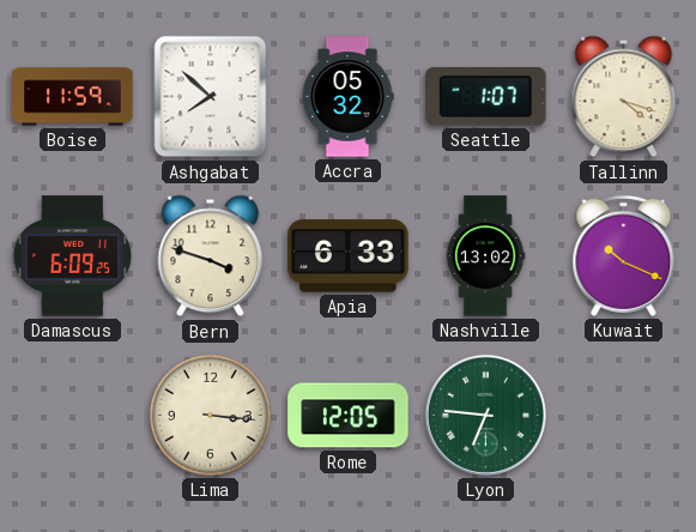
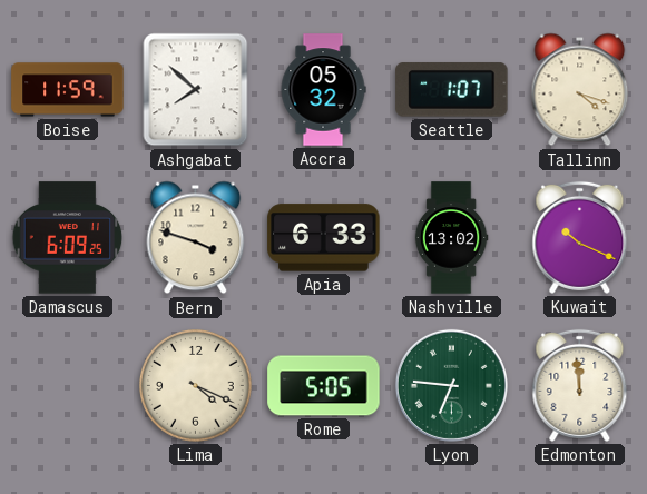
Lima: 3:16 -> 4:19 (196, 386)
Rome: 12:05 -> 5:05 (324, 386)
Edmonton: none -> 11:59 (580, 385)
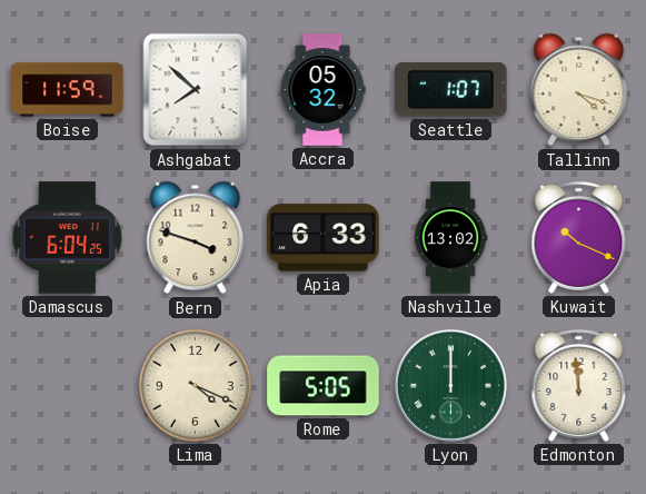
Damascus: 6:09 -> 6:04 (68, 238)
Lyon: 6:46 -> 12:00 (450, 385)
